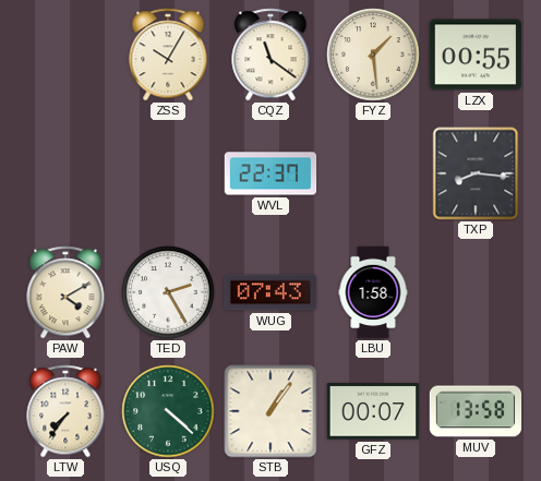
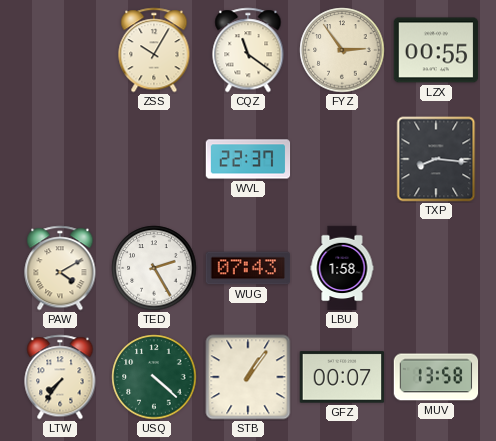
FYZ: 1:29 -> 2:54 (342, 50)
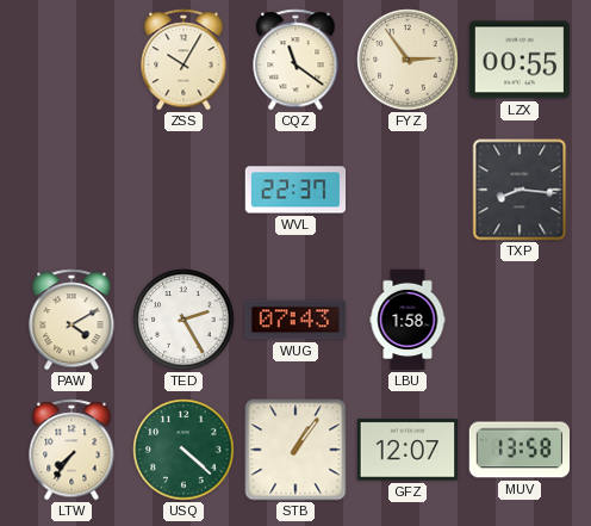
GFZ: 00:07 -> 12:07 (408, 450)
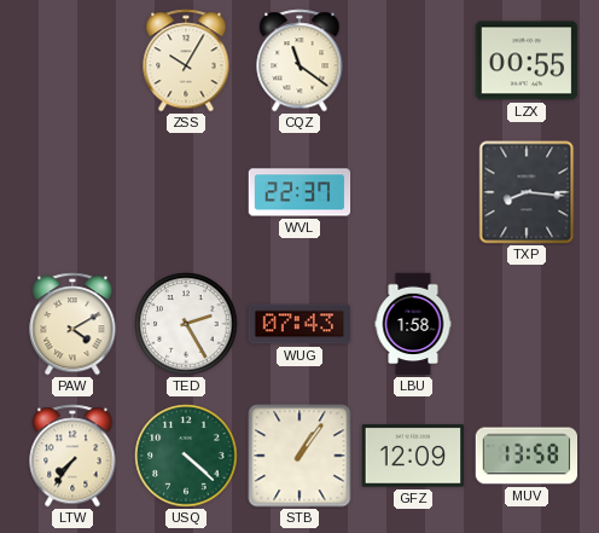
FYZ: 2:54 -> none (408, 60)
GFZ: 12:07 -> 12:09 (413, 456)
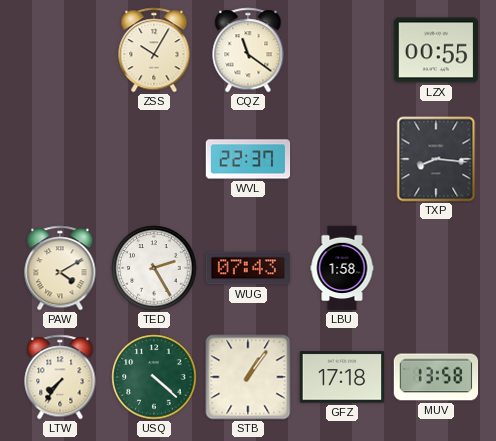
GFZ: 12:09 -> 17:18 (342, 377)
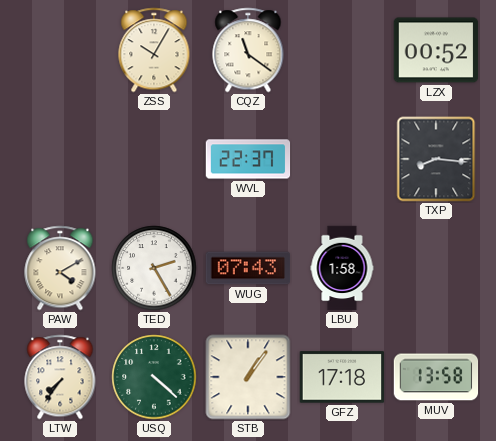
LZX: 00:55 -> 00:52 (436, 50)
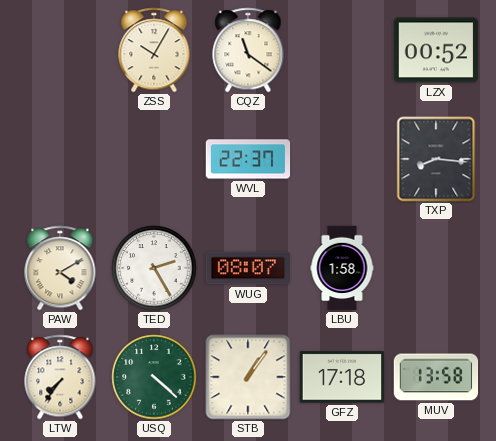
WUG: 07:43 -> 08:07 (248, 268)
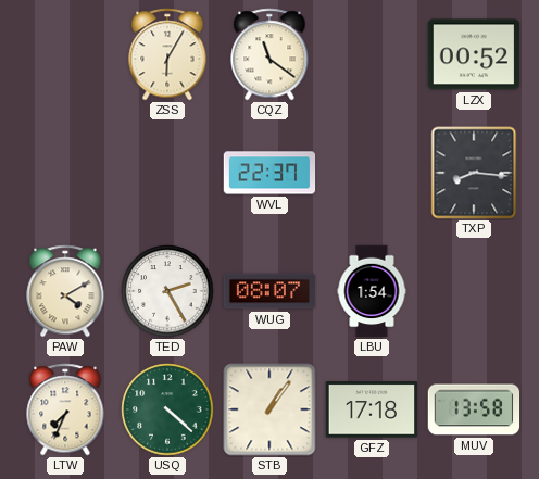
ZSS: 10:05 -> 6:05 (167, 54)
LBU: 1:58 -> 1:54 (372, 291)
LTW: 7:36 -> 7:34 (65, 409)
